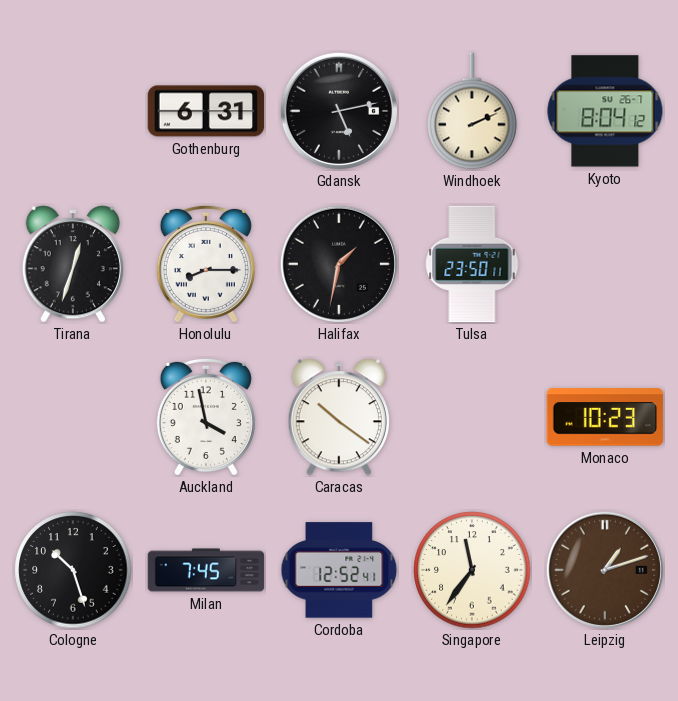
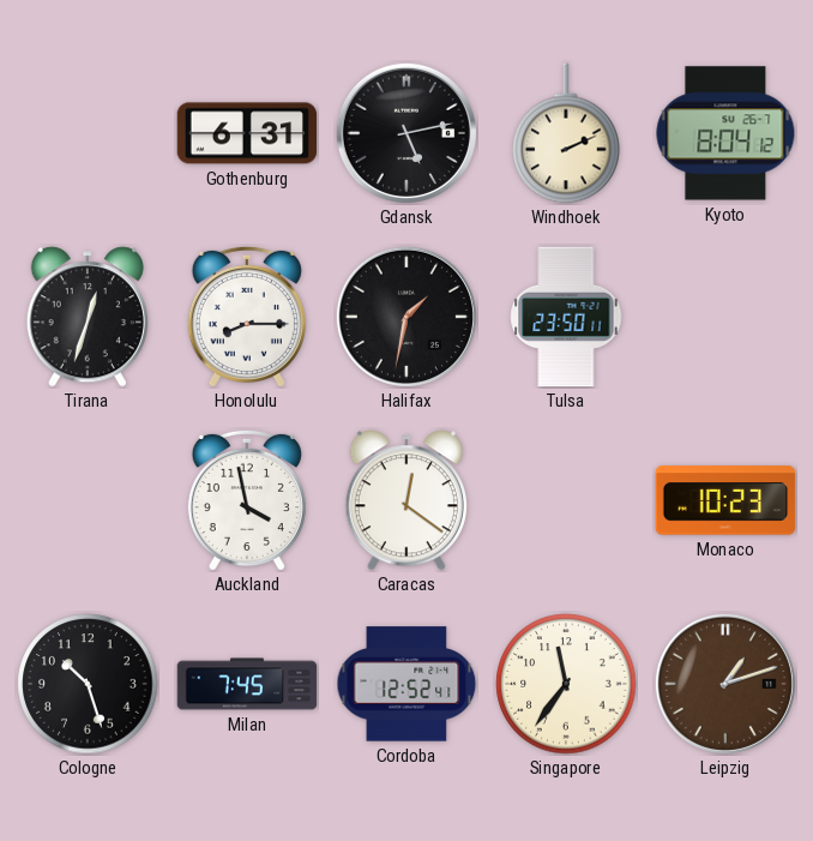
Caracas: 10:21 -> 12:21 (406, 500)
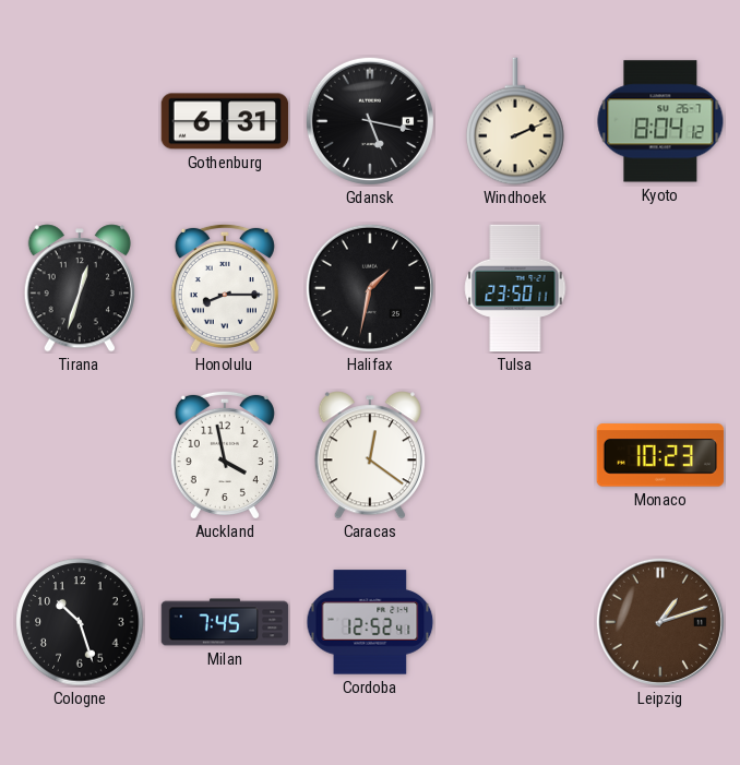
Gdansk: 5:13 -> 5:17 (370, 121)
Singapore: 11:36 -> none (566, 684)
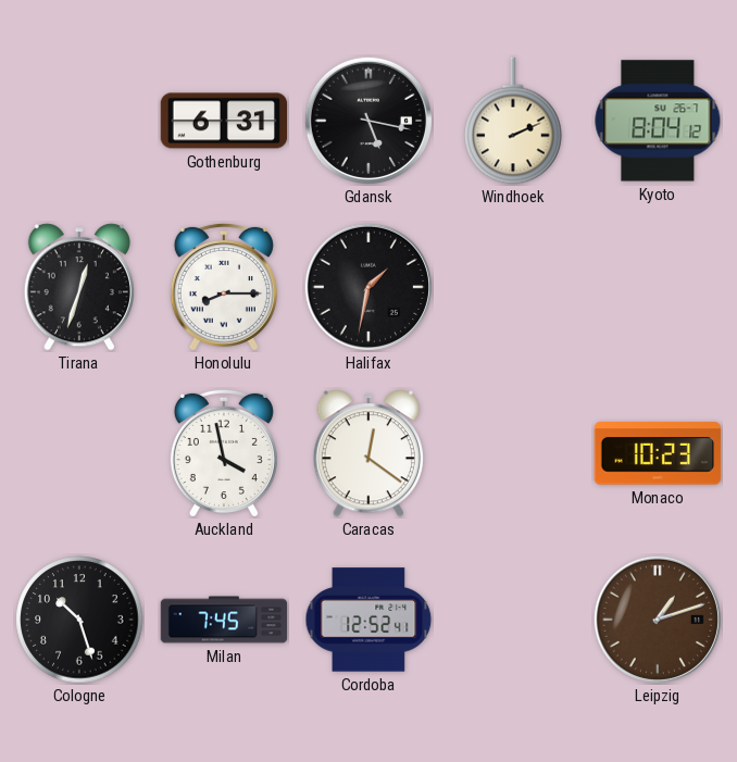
Tulsa: 23:50 -> none (515, 288)
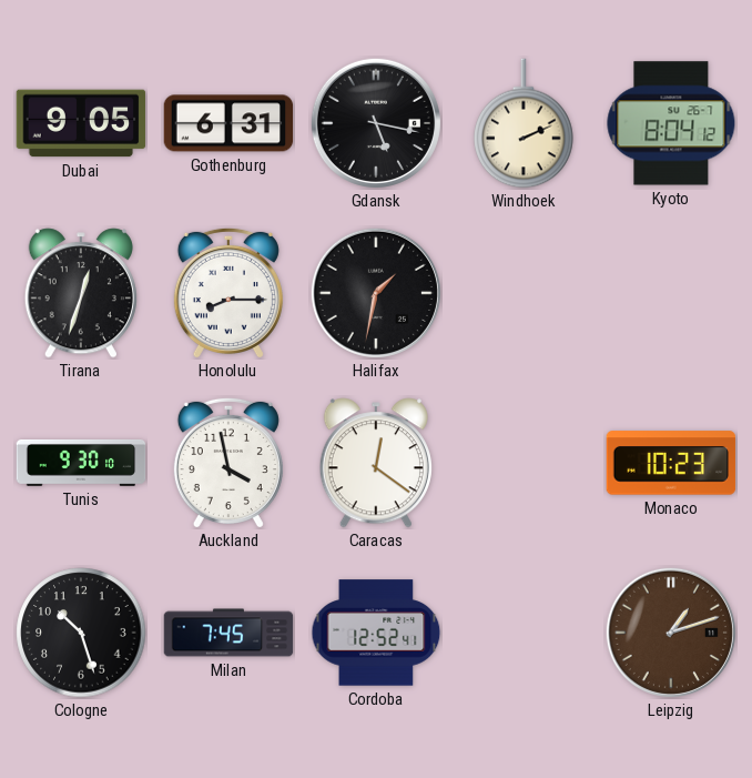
Dubai: none -> 9:05 (81, 123)
Tunis: none -> 9:30 (81, 463)
